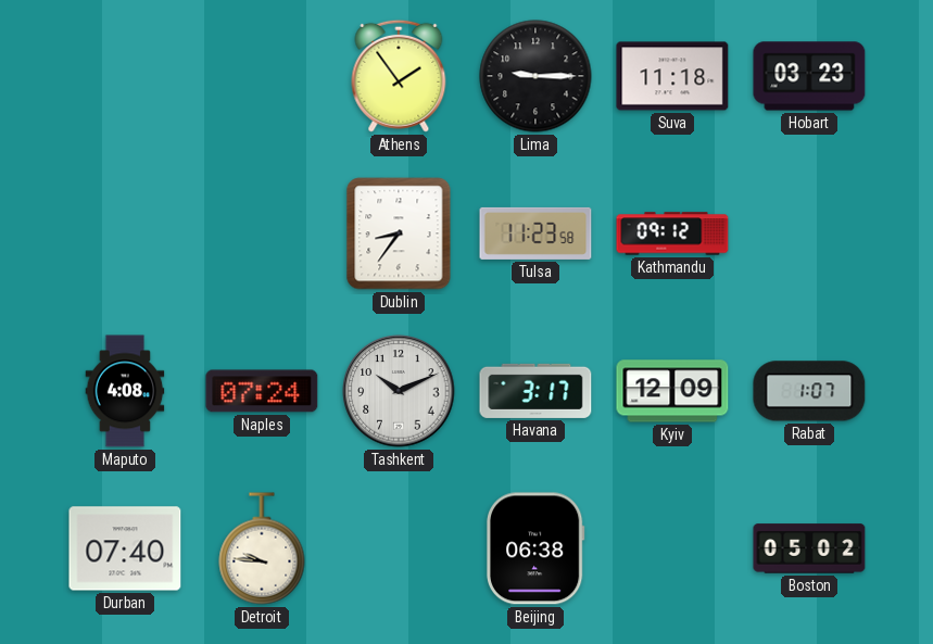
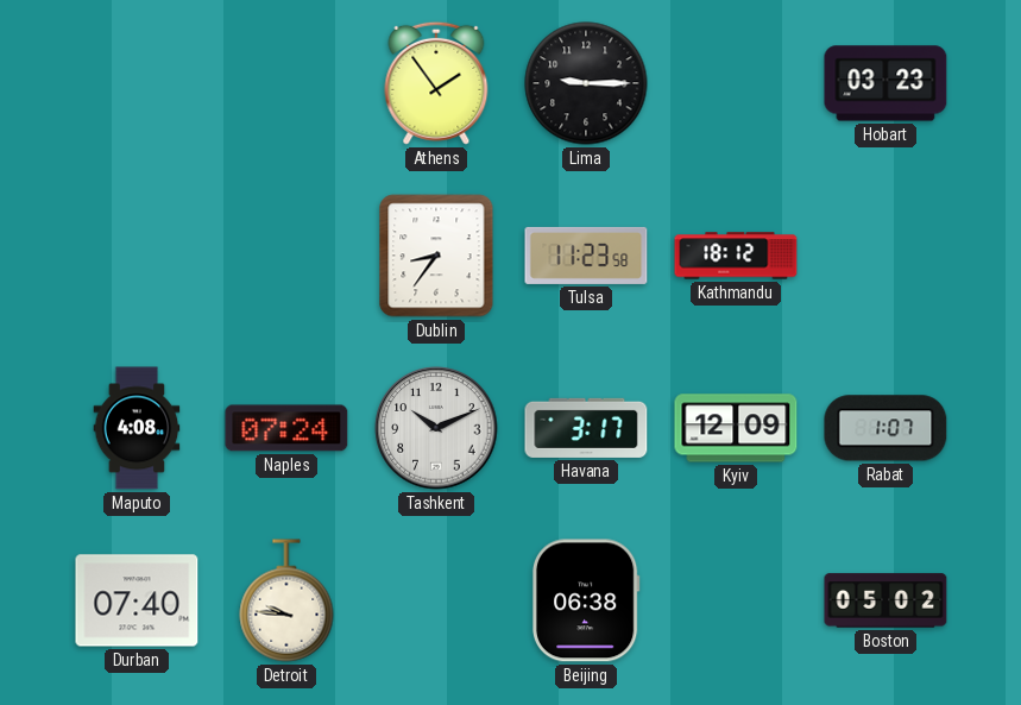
Suva: 11:18 -> none (672, 76)
Kathmandu: 09:12 -> 18:12 (736, 256)
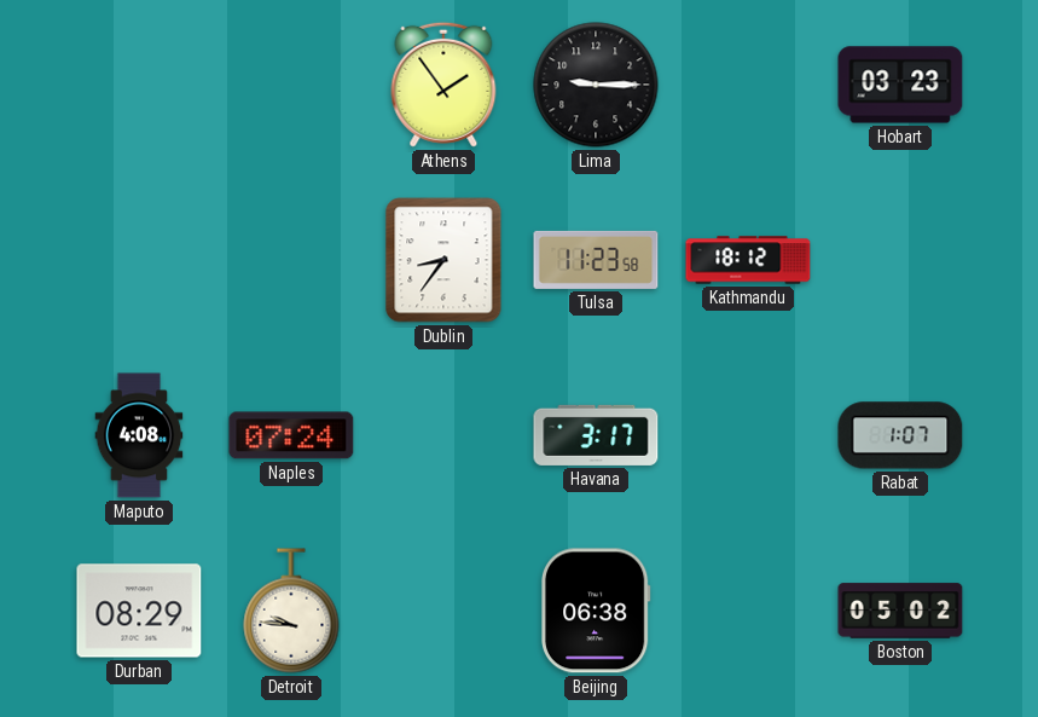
Tashkent: 10:11 -> none (436, 428)
Kyiv: 12:09 -> none (736, 428)
Durban: 07:40 -> 08:29 (139, 611)
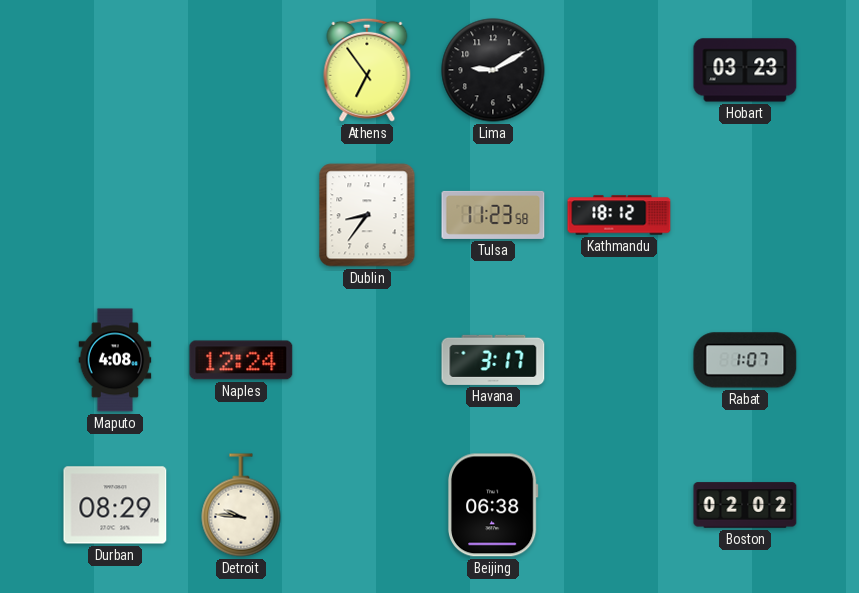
Athens: 1:54 -> 6:54 (367, 70)
Lima: 9:15 -> 9:10 (493, 70)
Naples: 07:24 -> 12:24 (241, 360)
Boston: 05:02 -> 02:02 (745, 505)
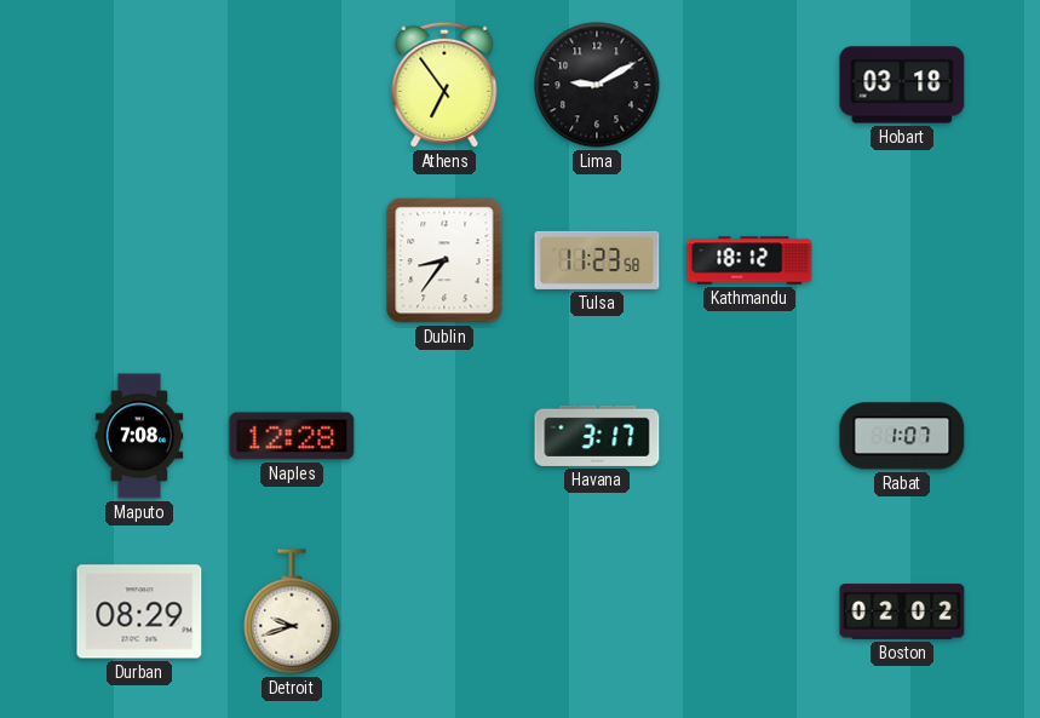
Hobart: 03:23 -> 03:18 (902, 85)
Maputo: 4:08 -> 7:08 (139, 436)
Naples: 12:24 -> 12:28 (292, 436)
Detroit: 9:46 -> 9:42 (292, 611)
Beijing: 06:38 -> none (493, 505)
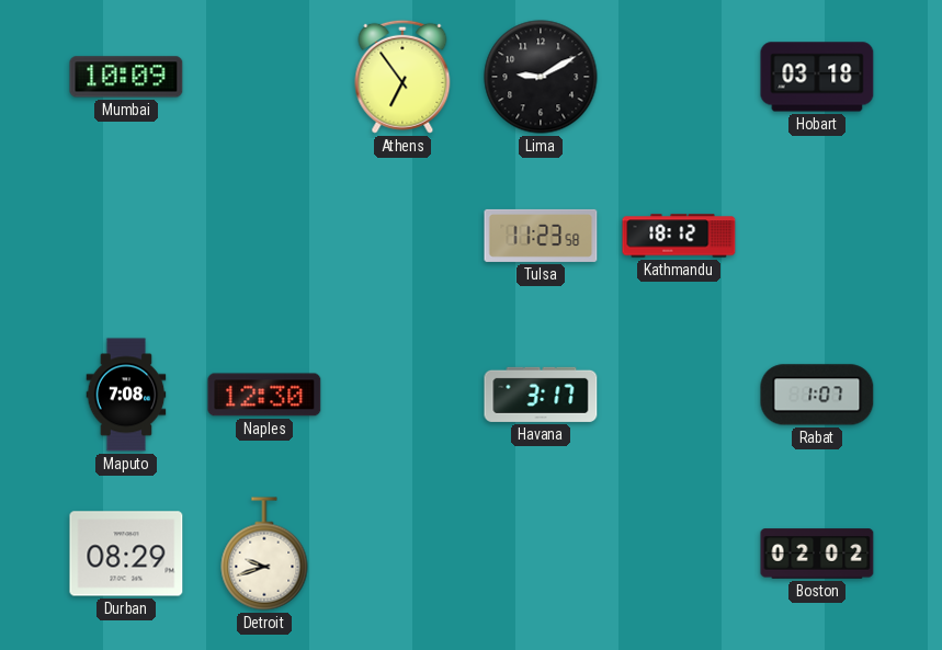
Mumbai: none -> 10:09 (126, 77)
Dublin: 8:36 -> none (444, 260)
Naples: 12:28 -> 12:30 (264, 395)
